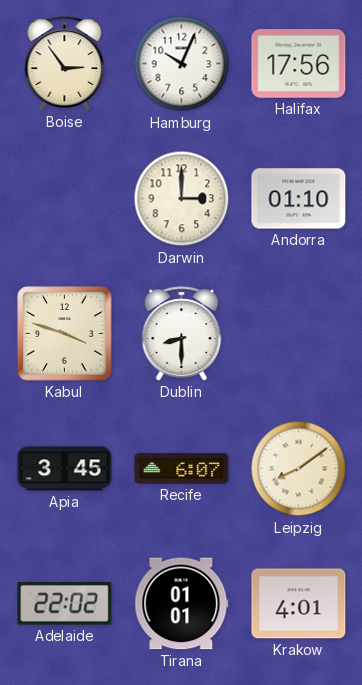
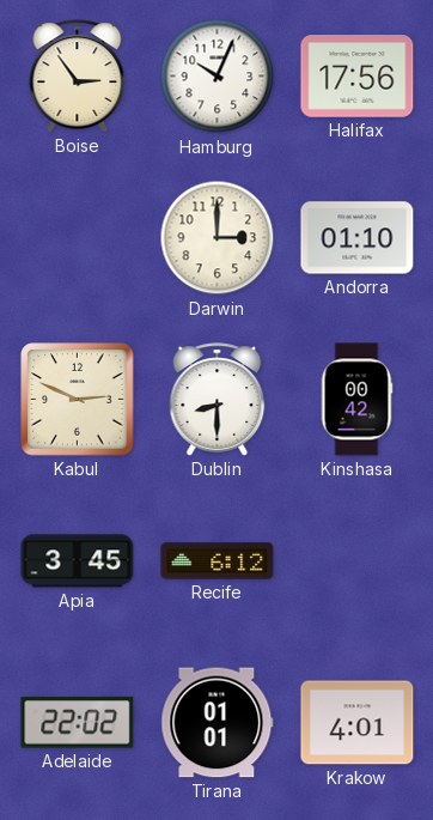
Kabul: 3:48 -> 2:49 (78, 400)
Kinshasa: none -> 00:42 (356, 400)
Recife: 6:07 -> 6:12 (218, 561)
Leipzig: 8:09 -> none (299, 469)
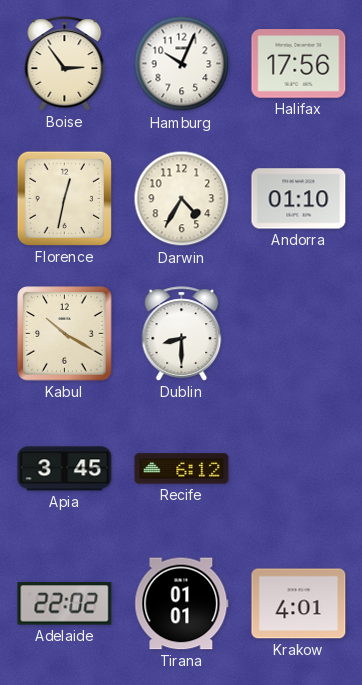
Florence: none -> 12:32 (64, 198)
Darwin: 3:00 -> 4:35 (182, 199)
Kabul: 2:49 -> 10:20 (65, 334)
Kinshasa: 00:42 -> none (356, 400)
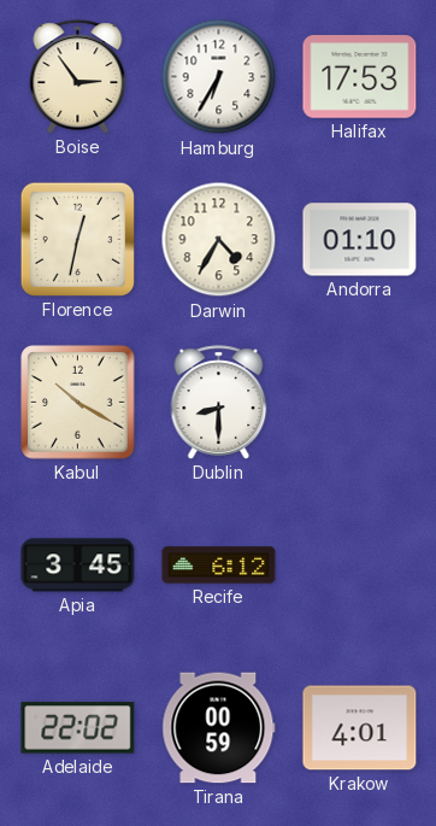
Hamburg: 10:04 -> 6:35 (219, 77)
Halifax: 17:56 -> 17:53 (360, 77)
Tirana: 01:01 -> 00:59 (219, 728)
